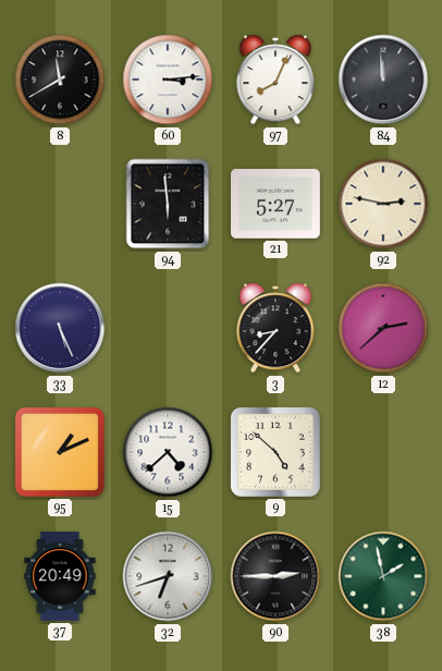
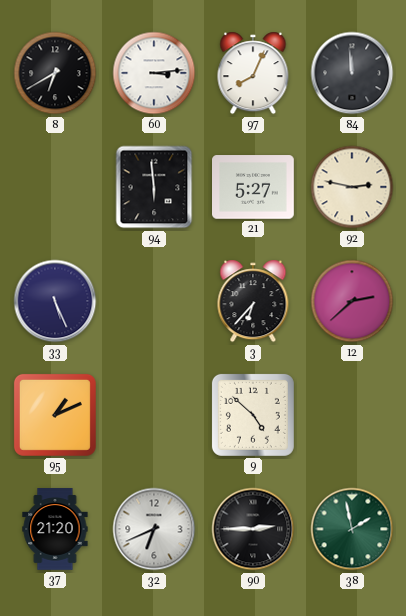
8: 11:40 -> 6:40 (55, 73)
3: 8:37 -> 6:37 (253, 301)
15: 4:38 -> none (168, 452)
37: 20:49 -> 21:20 (55, 529)
32: 6:42 -> 6:41 (154, 529)
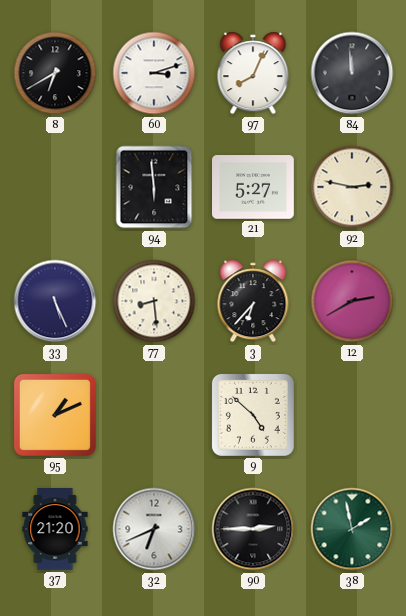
60: 3:14 -> 3:12 (154, 73)
77: none -> 8:29 (154, 301)
12: 2:38 -> 2:40 (352, 301)
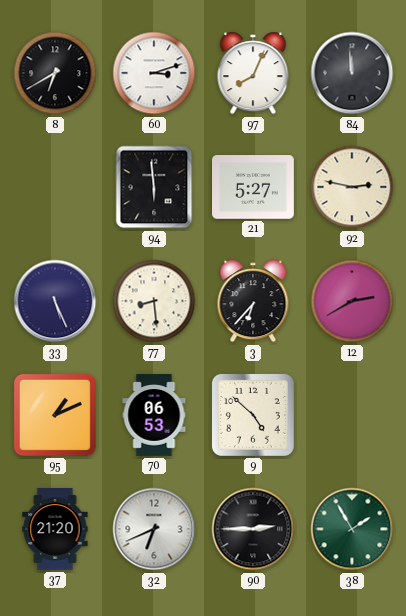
70: none -> 06:53 (154, 415)
38: 1:58 -> 1:55 (352, 529)
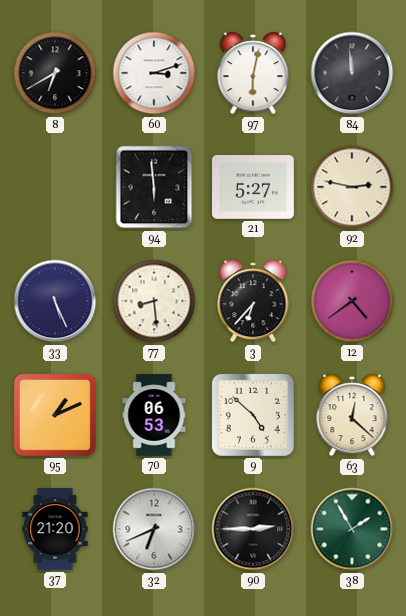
97: 8:04 -> 6:02 (253, 73)
12: 2:40 -> 4:39 (352, 301)
63: none -> 12:22 (352, 415)
